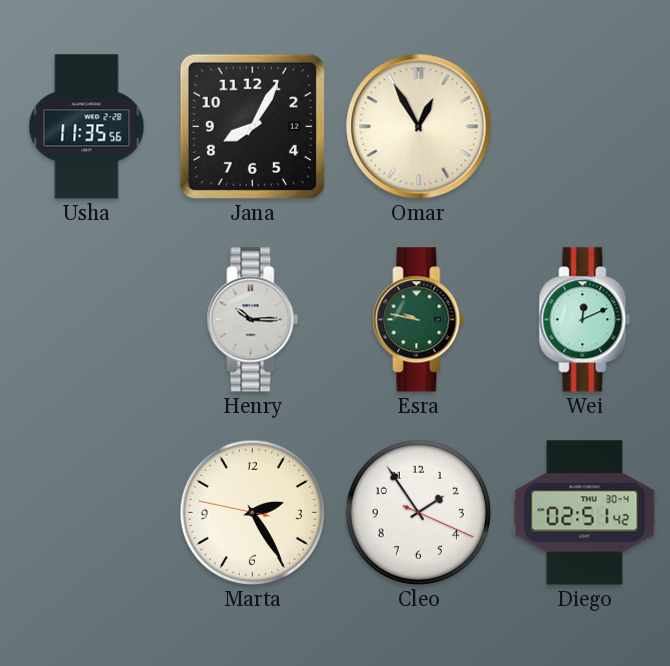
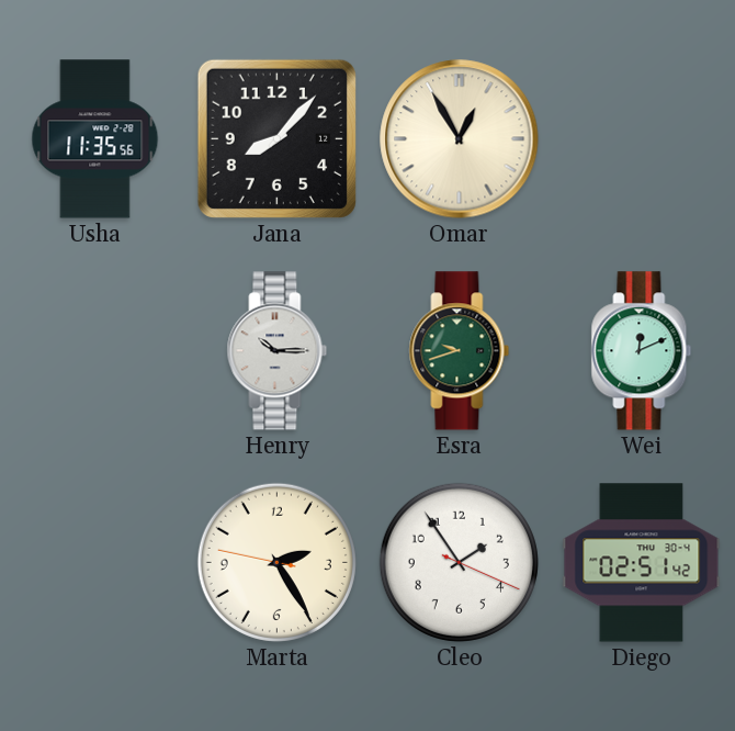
Jana: 8:05 -> 8:07 (276, 138)
Esra: 9:47 -> 9:42 (460, 351)
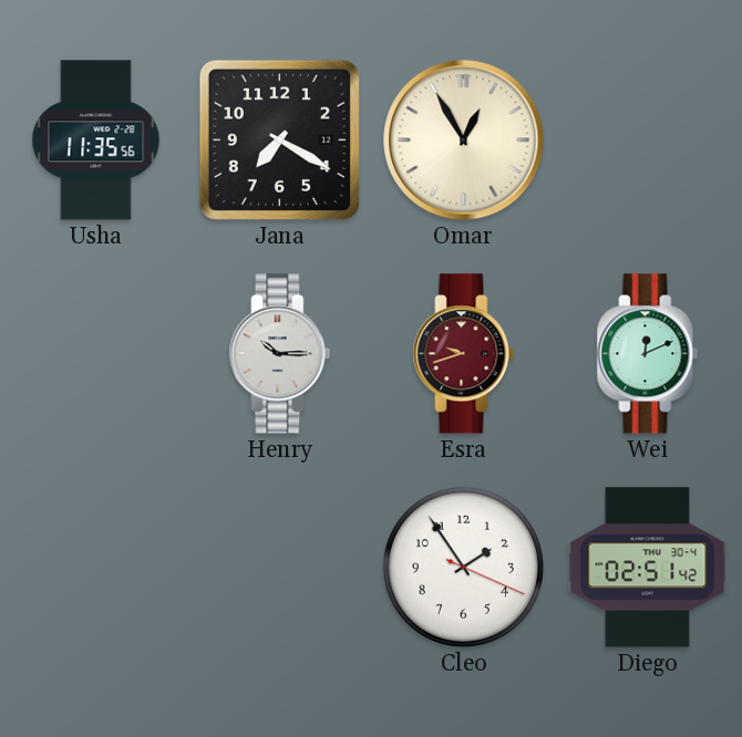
Jana: 8:07 -> 7:20 (279, 139)
Esra dial: green -> burgundy (464, 354)
Marta: 2:24 -> none (276, 562)
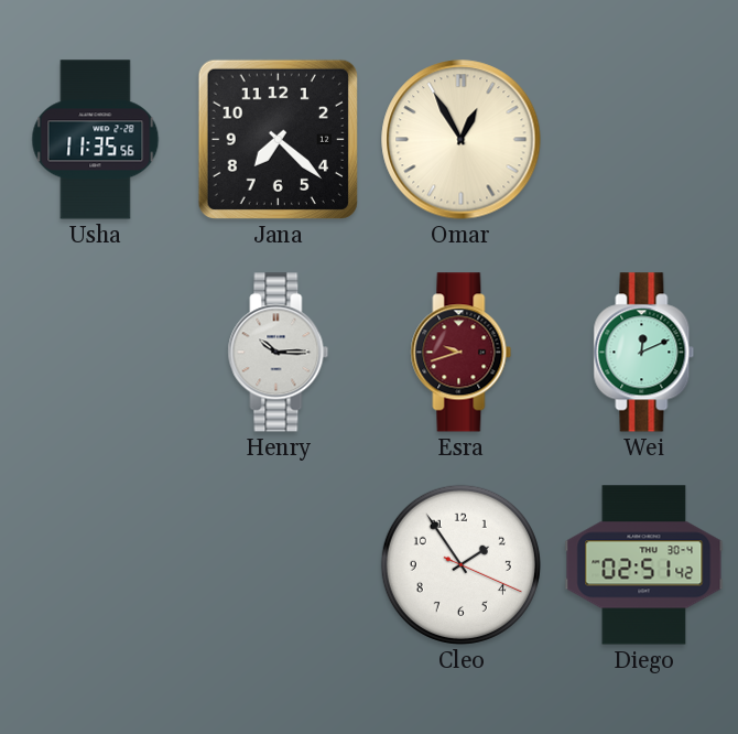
Jana: 7:20 -> 7:22 (278, 139)
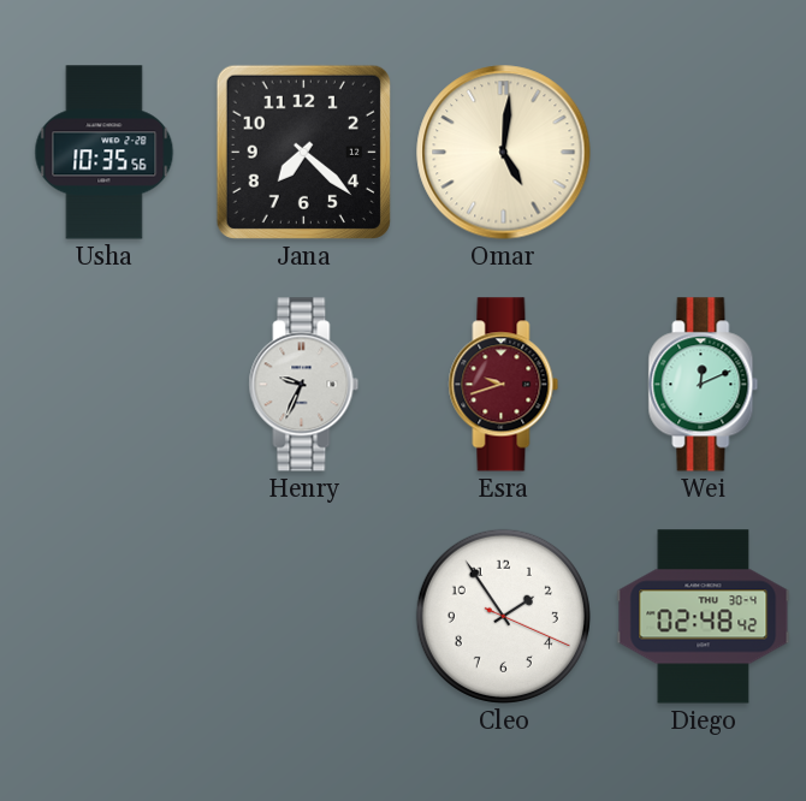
Usha: 11:35 -> 10:35 (105, 153)
Omar: 12:55 -> 5:01 (504, 153)
Henry: 10:15 -> 9:34 (304, 385)
Diego: 02:51 -> 02:48 (704, 617)
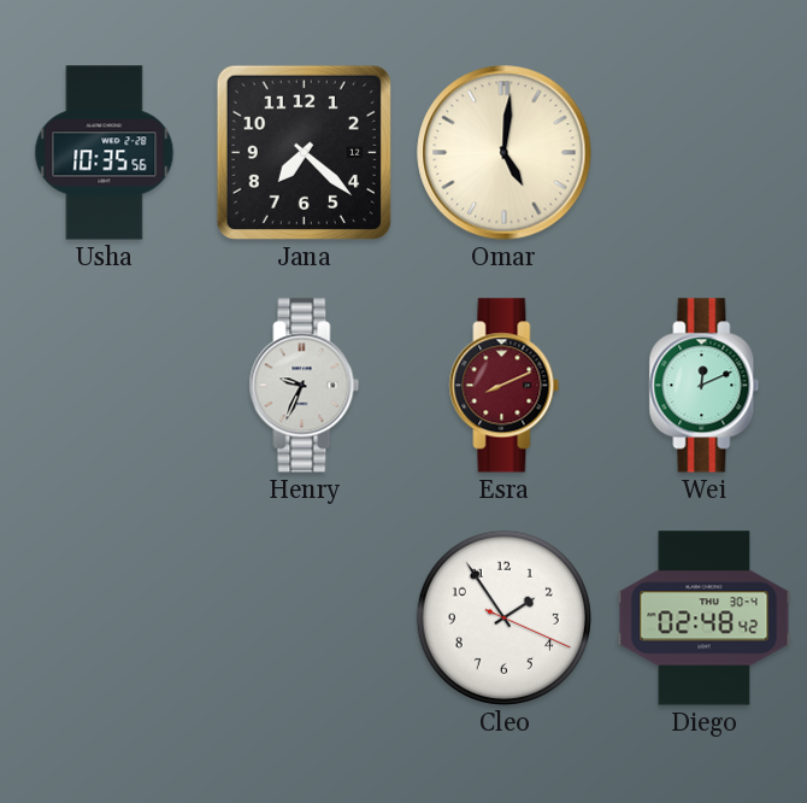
Esra: 9:42 -> 8:11 (505, 386)
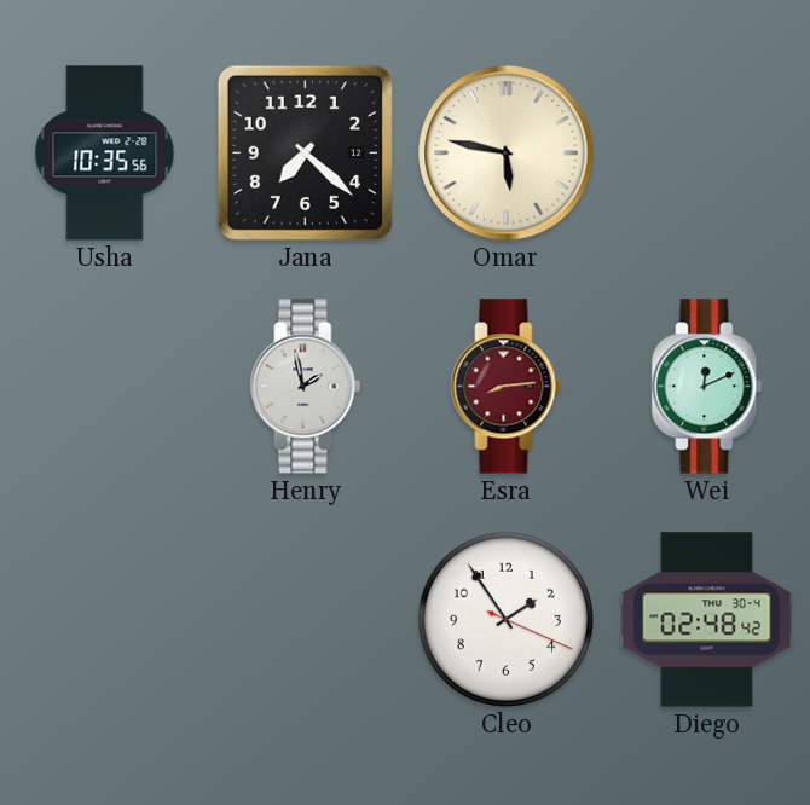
Omar: 5:01 -> 5:47 (507, 154)
Henry: 9:34 -> 1:58 (306, 387)
Esra: 8:11 -> 8:14 (507, 387)
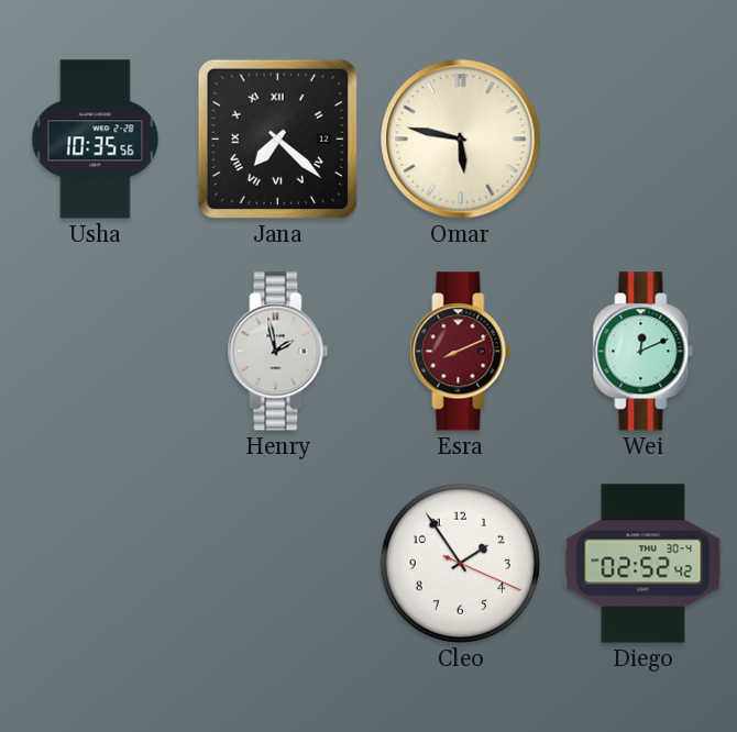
Jana numerals: Arabic -> Roman (277, 138)
Esra: 8:14 -> 8:11 (461, 352)
Diego: 02:48 -> 02:52 (643, 564)
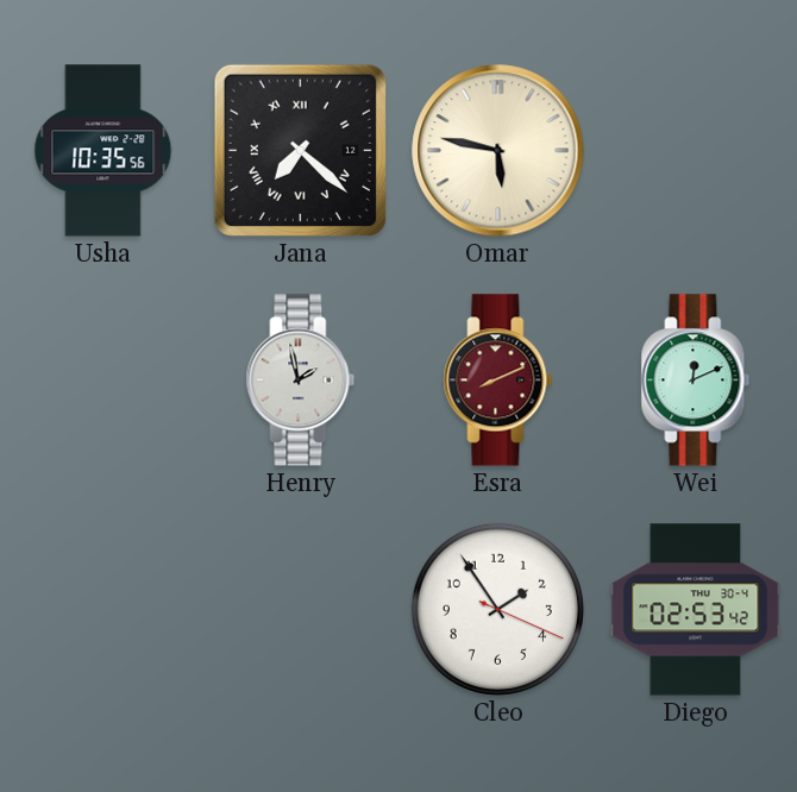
Diego: 02:52 -> 02:53 (696, 610)
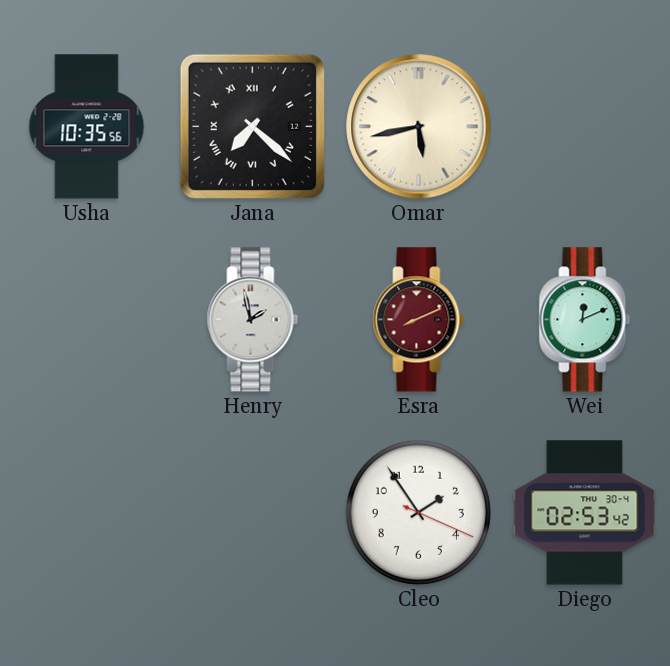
Omar: 5:47 -> 5:43 (419, 127)
